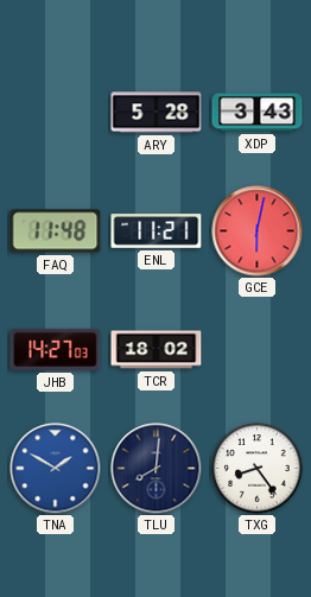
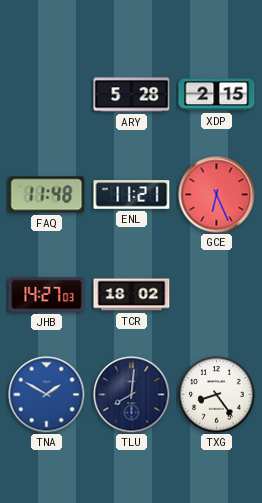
XDP: 3:43 -> 2:15 (217, 95)
GCE: 6:02 -> 6:26 (217, 195)
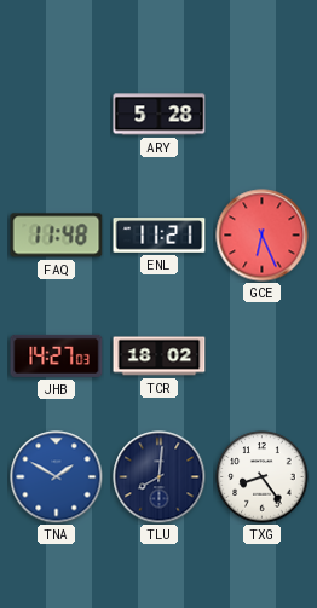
XDP: 2:15 -> none (217, 95)
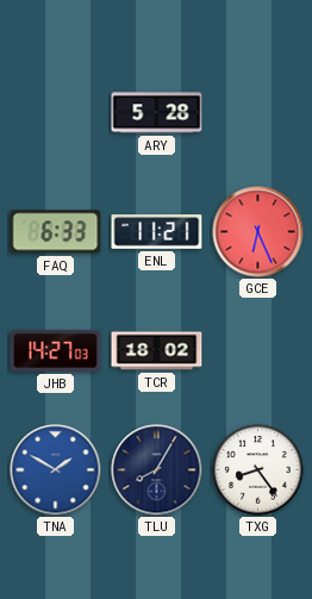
FAQ: 11:48 -> 6:33 (56, 232)
TLU: 8:01 -> 8:05 (157, 470)
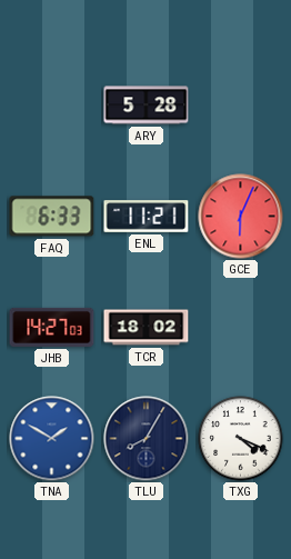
GCE: 6:26 -> 6:04 (241, 217)
TXG: 8:24 -> 4:19 (241, 439)
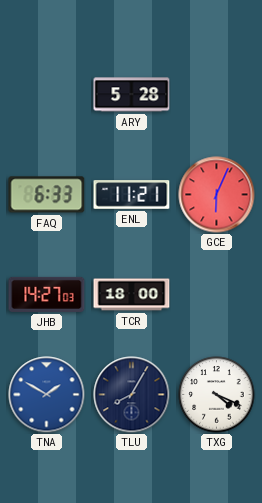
TCR: 18:02 -> 18:00 (132, 295)
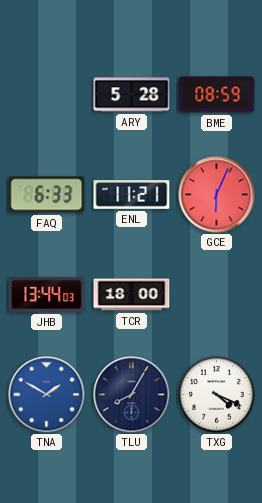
BME: none -> 08:59 (217, 95)
JHB: 14:27 -> 13:44 (47, 294)
